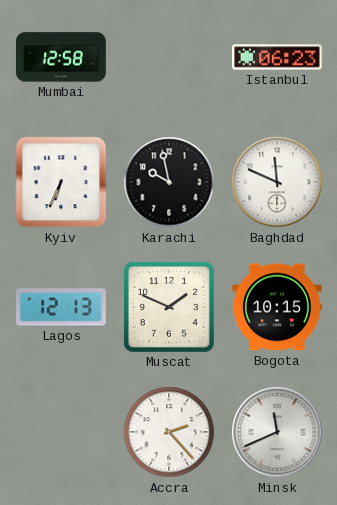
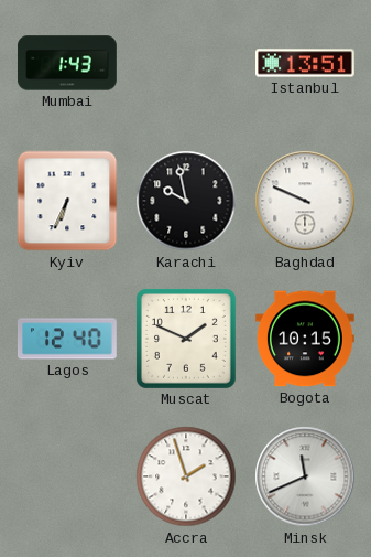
Mumbai: 12:58 -> 1:43 (67, 63)
Istanbul: 06:23 -> 13:51 (306, 63)
Baghdad: 11:49 -> 9:49 (305, 201)
Lagos: 12:13 -> 12:40 (67, 339)
Accra: 2:23 -> 1:57 (186, 476)
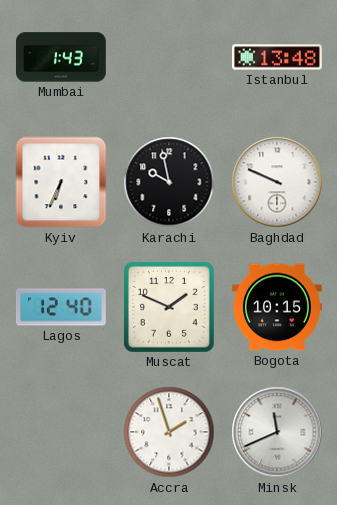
Istanbul: 13:51 -> 13:48 (278, 57)
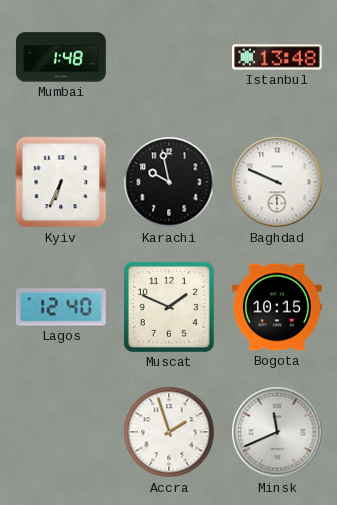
Mumbai: 1:43 -> 1:48 (61, 57)
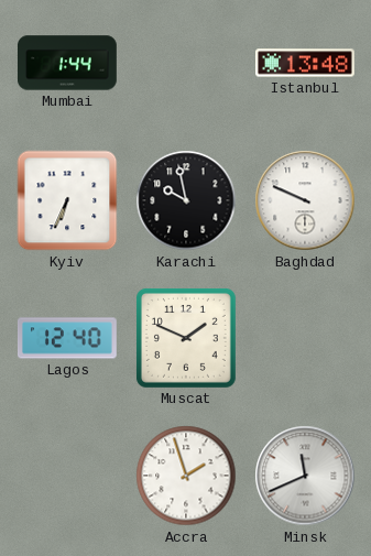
Mumbai: 1:48 -> 1:44 (67, 63)
Bogota: 10:15 -> none (277, 307)
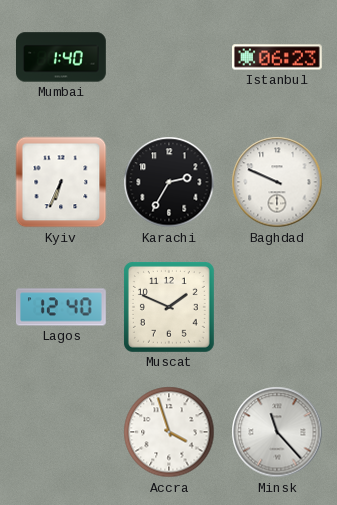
Mumbai: 1:44 -> 1:40 (61, 57)
Istanbul: 13:48 -> 06:23 (278, 57)
Karachi: 9:58 -> 2:35 (169, 182)
Accra: 1:57 -> 3:57 (169, 432)
Minsk: 11:41 -> 11:23 (277, 432)
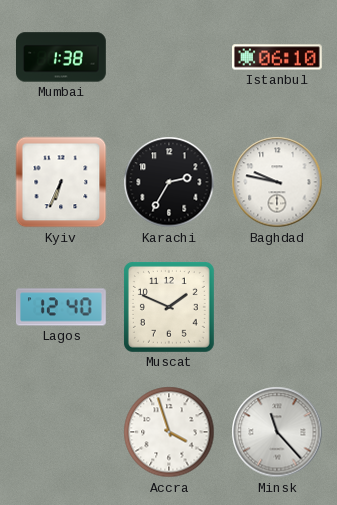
Mumbai: 1:40 -> 1:38 (61, 57)
Istanbul: 06:23 -> 06:10 (278, 57)
Baghdad: 9:49 -> 9:47 (277, 182)
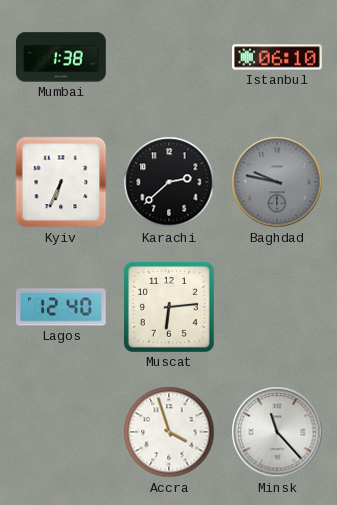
Karachi: 2:35 -> 2:38 (169, 182)
Baghdad dial: white -> grey (277, 182)
Muscat: 1:49 -> 6:14 (169, 307)
